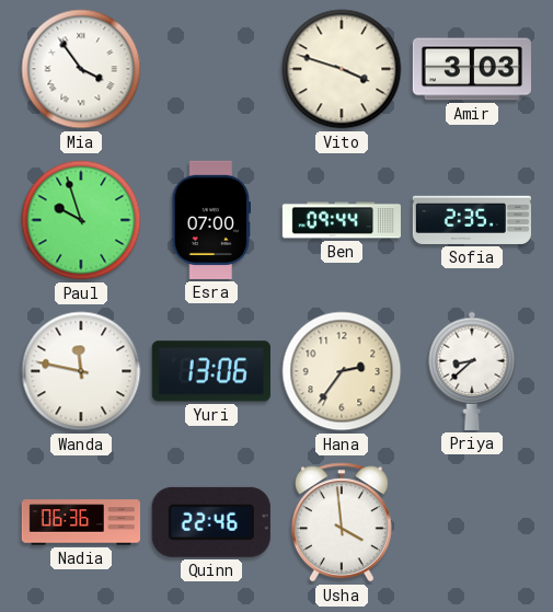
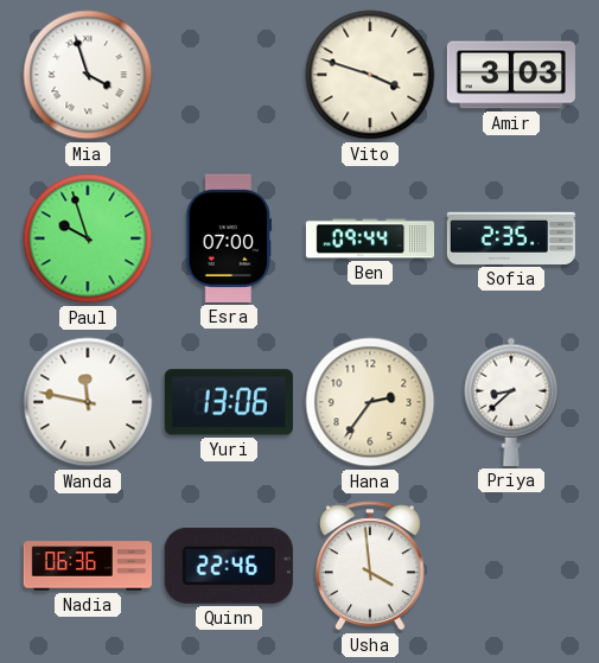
Mia: 3:54 -> 3:57 (88, 75)
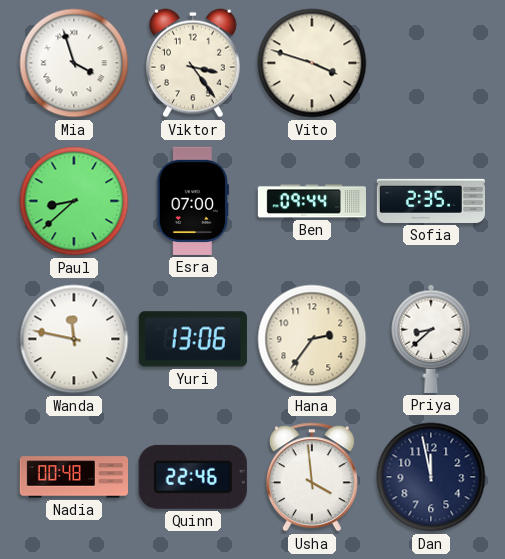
Viktor: none -> 3:24 (193, 63)
Amir: 3:03 -> none (511, 75)
Paul: 9:57 -> 8:38 (74, 201)
Nadia: 06:36 -> 00:48 (73, 477)
Dan: none -> 11:58 (431, 477)
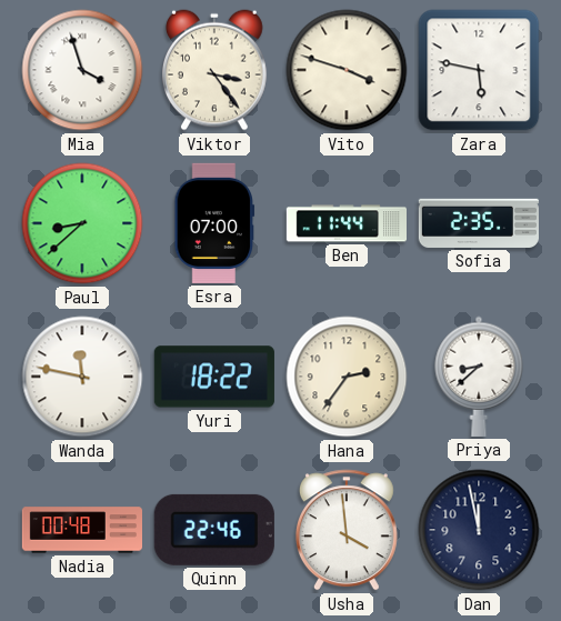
Zara: none -> 5:47 (479, 70)
Ben: 09:44 -> 11:44 (345, 223)
Yuri: 13:06 -> 18:22 (214, 377)
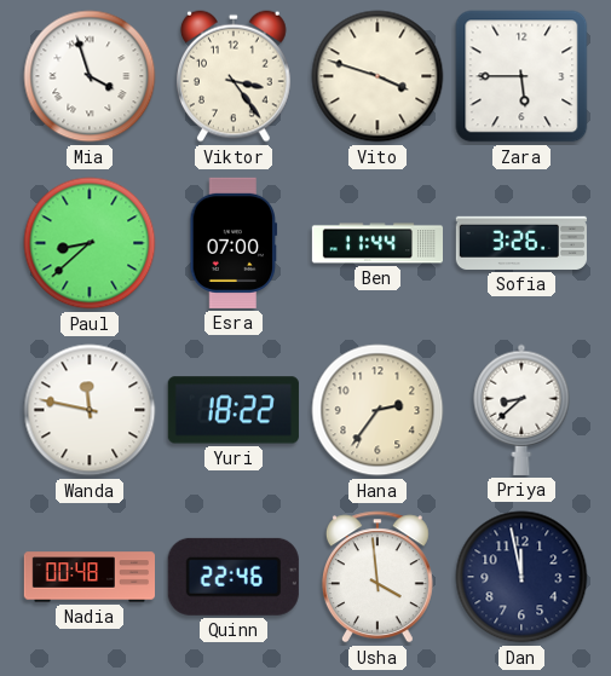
Zara: 5:47 -> 5:45 (521, 76)
Sofia: 2:35 -> 3:26 (521, 243)
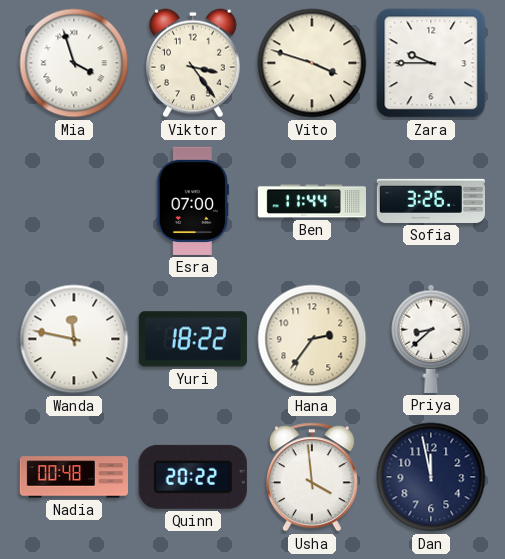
Zara: 5:45 -> 9:45 (431, 63)
Paul: 8:38 -> none (90, 243)
Quinn: 22:46 -> 20:22 (193, 477)
